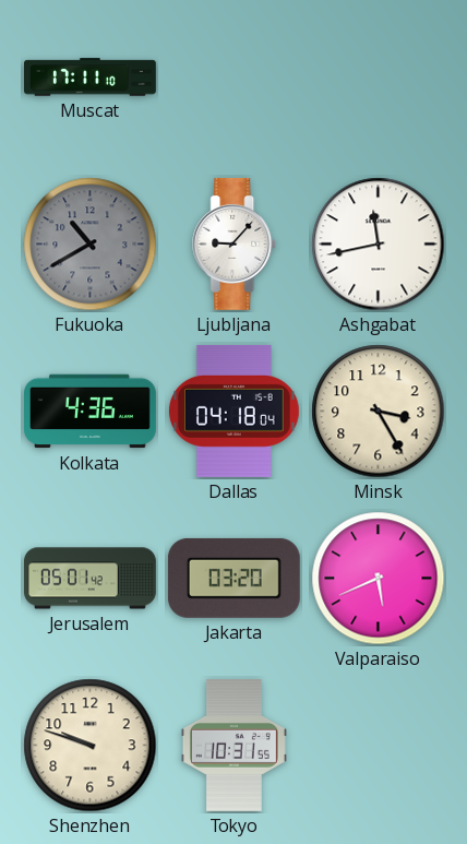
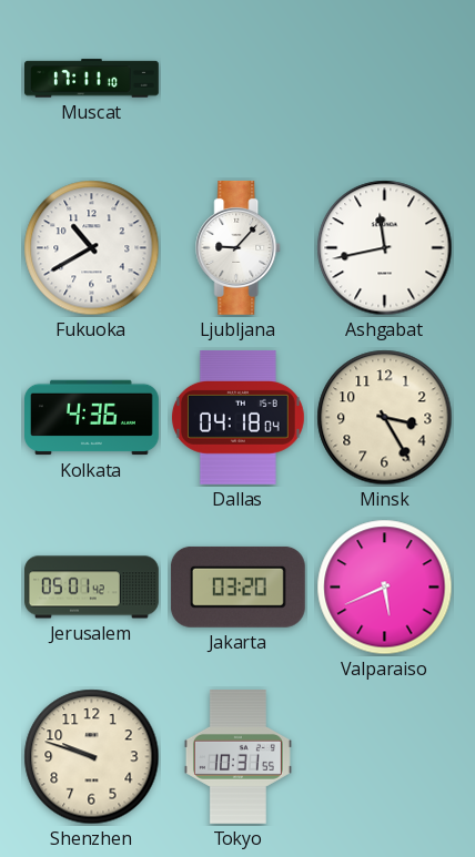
Fukuoka dial: grey -> white (92, 248)
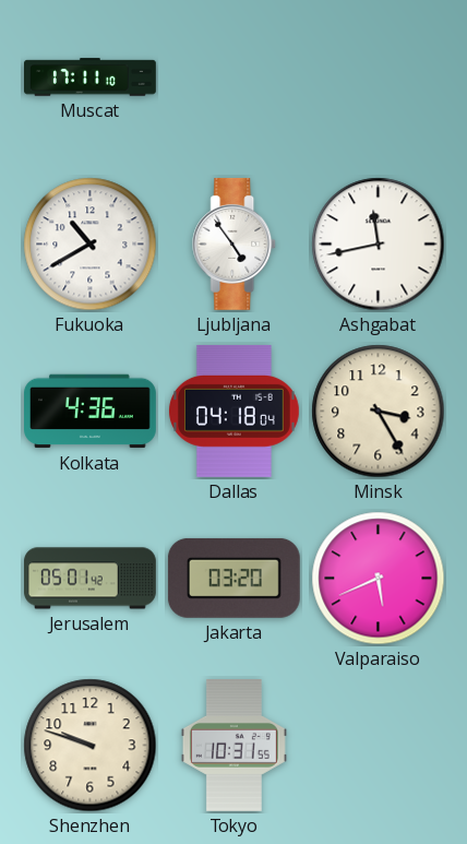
Ljubljana: 9:07 -> 4:54 (235, 243)
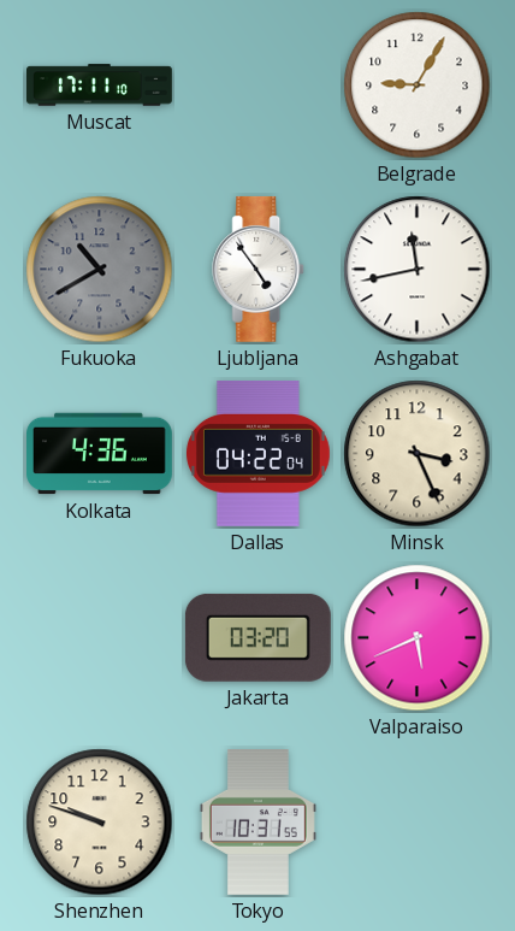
Belgrade: none -> 9:05 (418, 86)
Fukuoka dial: white -> grey (100, 270)
Dallas: 04:18 -> 04:22 (257, 453)
Minsk: 3:25 -> 3:26 (418, 454)
Jerusalem: 05:01 -> none (91, 579)
